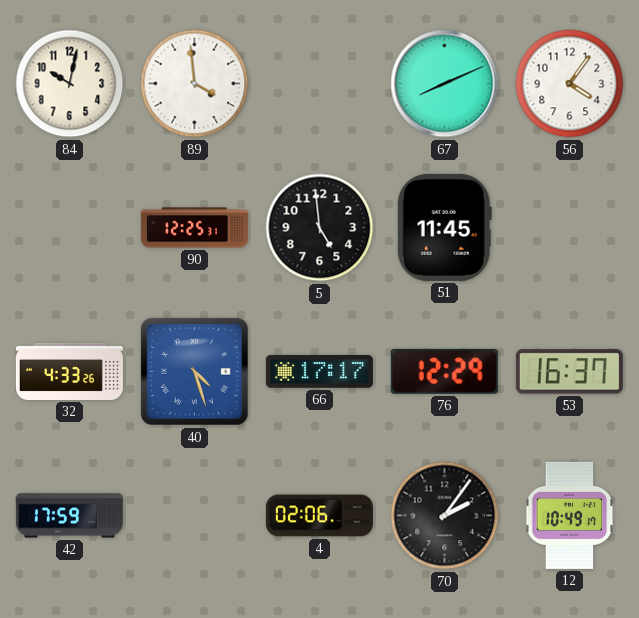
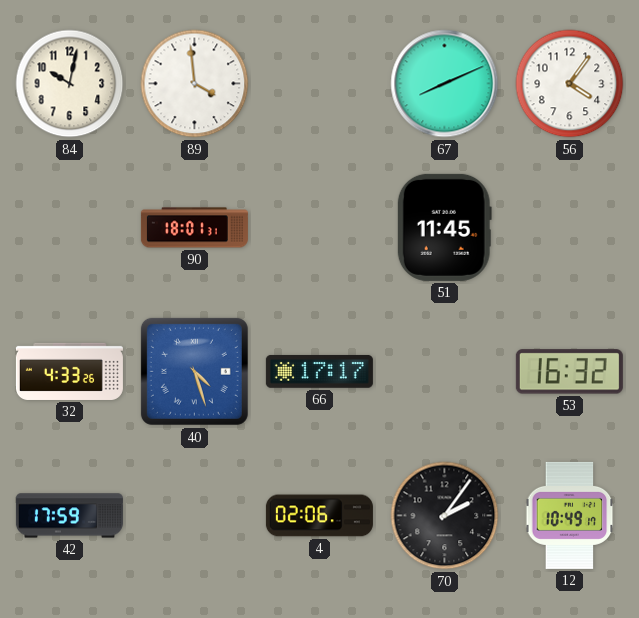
90: 12:25 -> 18:01 (194, 228)
5: 4:59 -> none (320, 228)
76: 12:29 -> none (444, 371)
53: 16:37 -> 16:32 (569, 372)
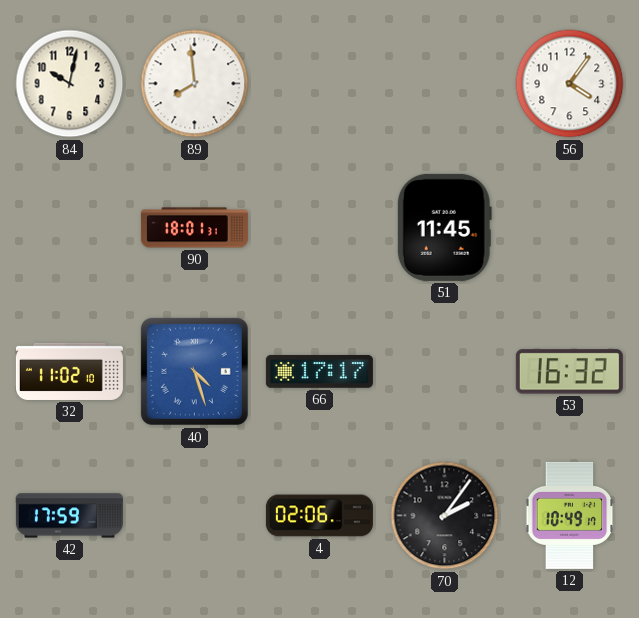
89: 3:59 -> 7:59 (195, 84)
67: 8:11 -> none (445, 84)
32: 4:33 -> 11:02 (69, 371)
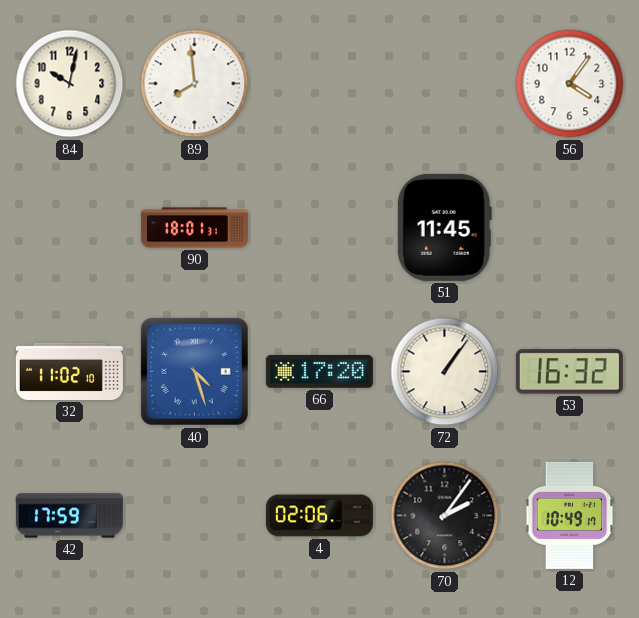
66: 17:17 -> 17:20 (319, 371)
72: none -> 1:06 (445, 372)
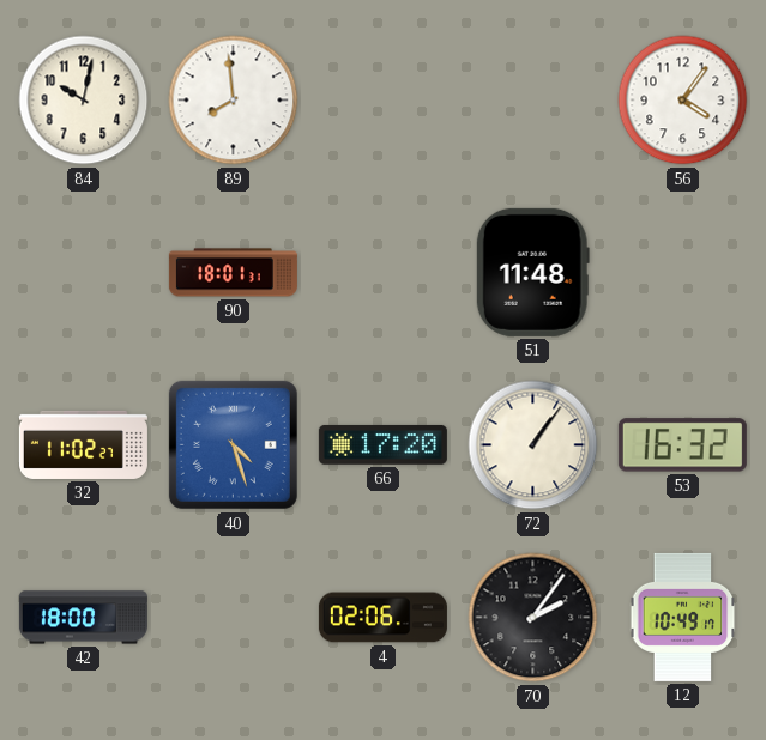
51: 11:45 -> 11:48 (532, 272)
32: 11:02:10 -> 11:02:27 (83, 444)
42: 17:59 -> 18:00 (83, 618)
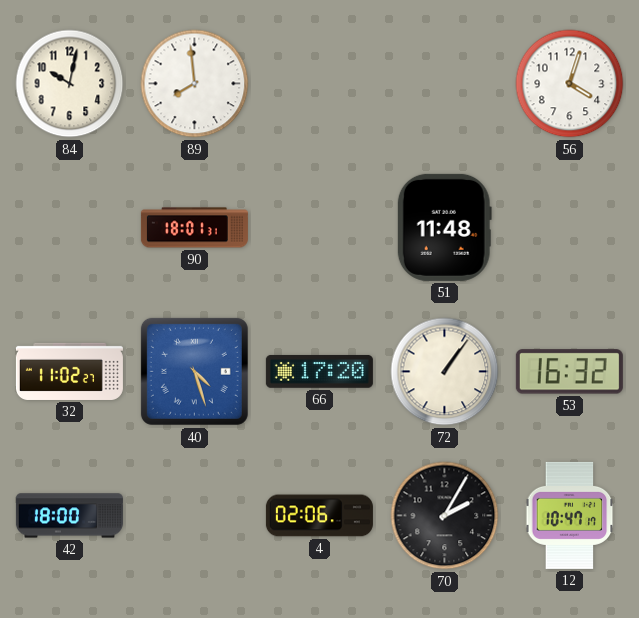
56: 4:06 -> 4:03 (570, 84)
70: 2:06 -> 2:05 (445, 516)
12: 10:49 -> 10:47 (570, 515)
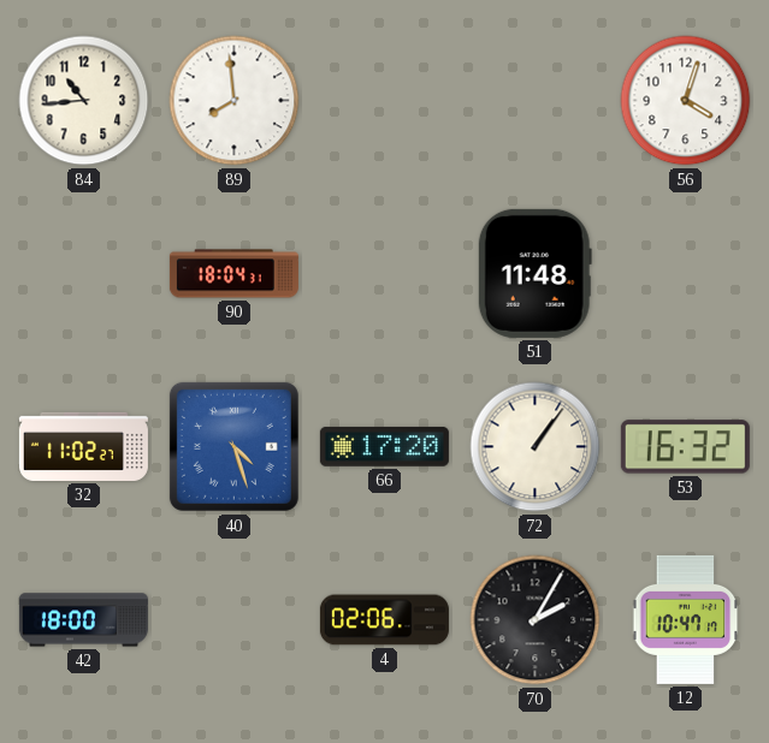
84: 10:02 -> 10:44 (84, 101)
90: 18:01 -> 18:04 (233, 274)
